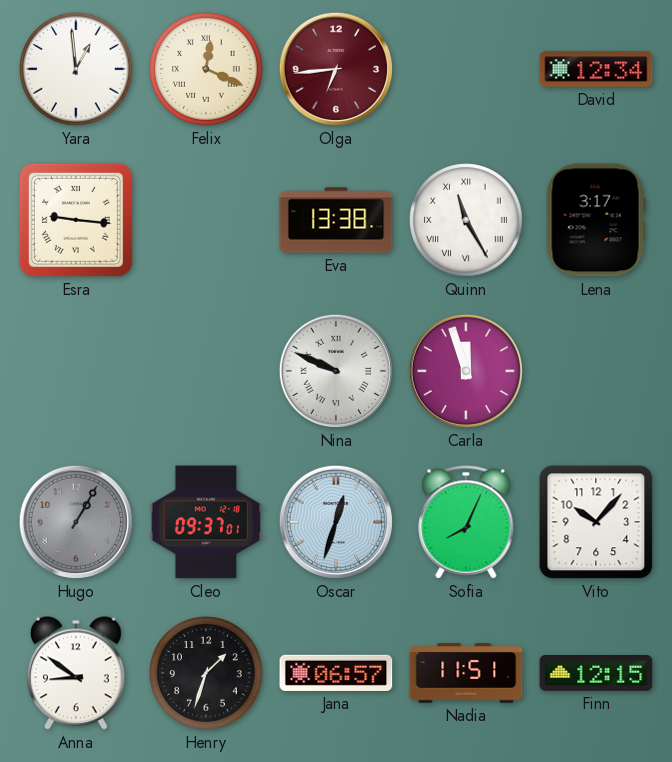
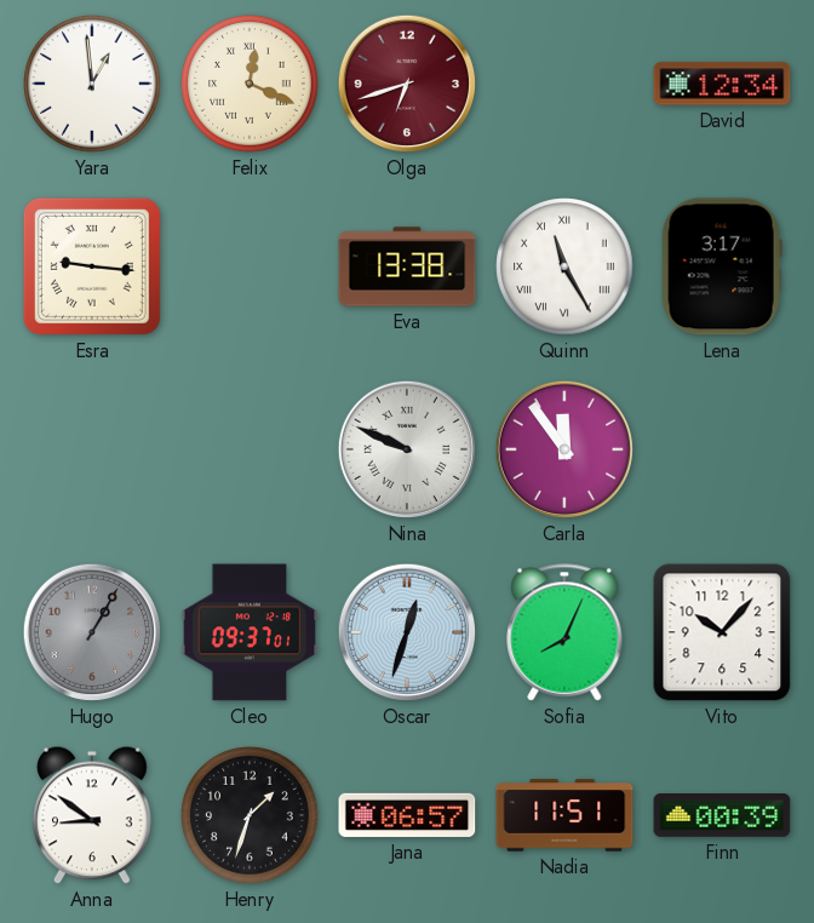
Olga: 6:44 -> 6:42 (407, 84)
Carla: 11:57 -> 11:54 (564, 449)
Finn: 12:15 -> 00:39 (722, 816)
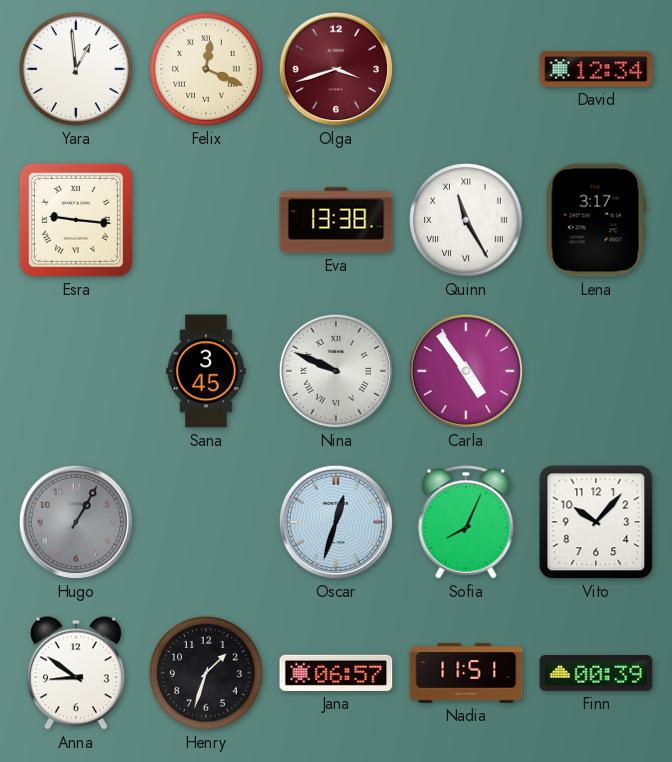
Olga: 6:42 -> 3:42 (336, 69)
Sana: none -> 3:45 (206, 371)
Carla: 11:54 -> 4:54 (466, 371)
Cleo: 09:37 -> none (250, 632)
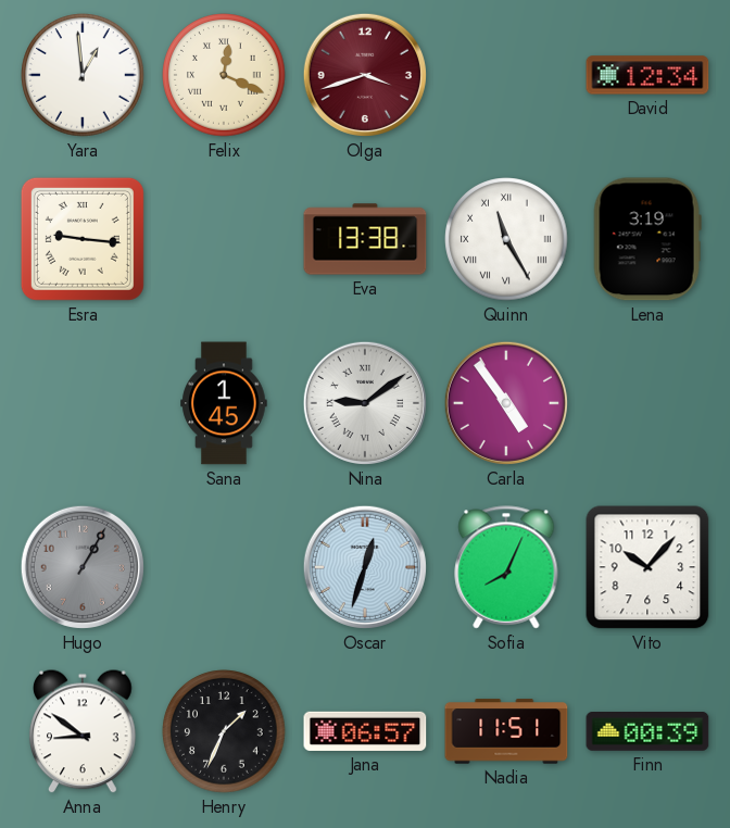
Lena: 3:17 -> 3:19 (647, 239)
Sana: 3:45 -> 1:45 (224, 403)
Nina: 9:49 -> 9:09 (365, 403)
Henry: 1:33 -> 1:34 (224, 731)
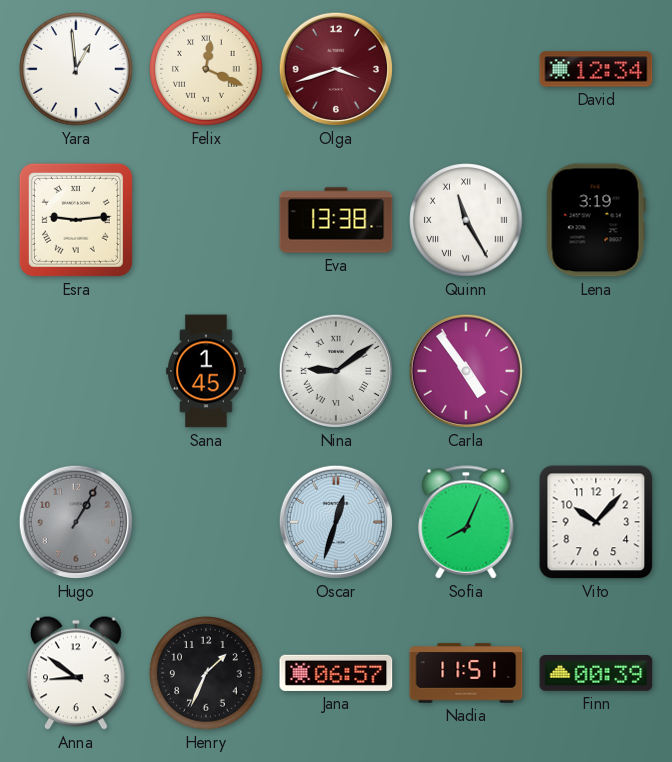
Esra: 9:16 -> 9:14 (76, 220)
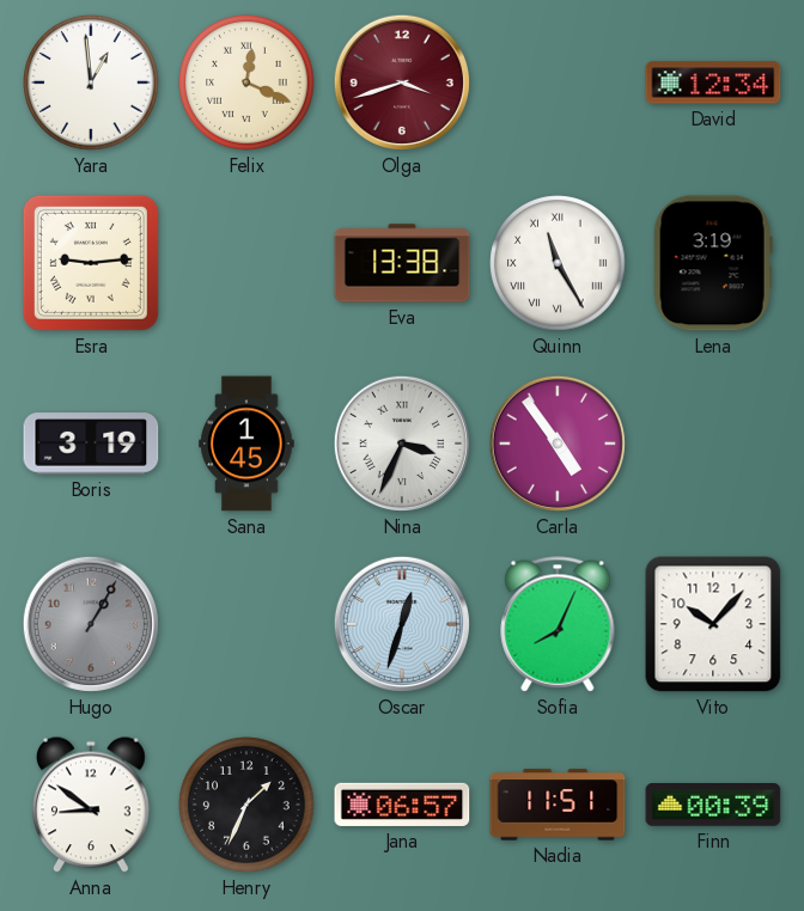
Boris: none -> 3:19 (91, 444)
Nina: 9:09 -> 3:34 (402, 444)
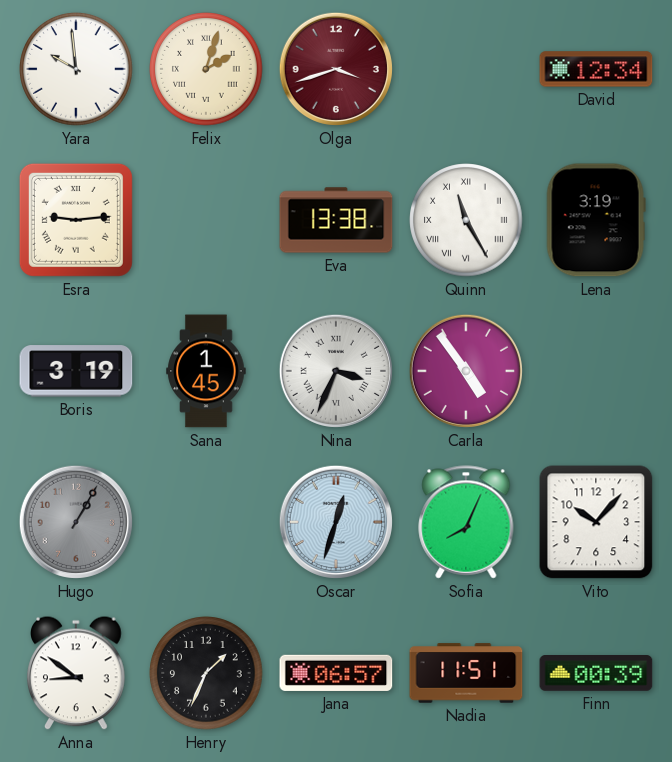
Yara: 12:59 -> 9:59 (76, 69)
Felix: 12:19 -> 2:03 (206, 69)
